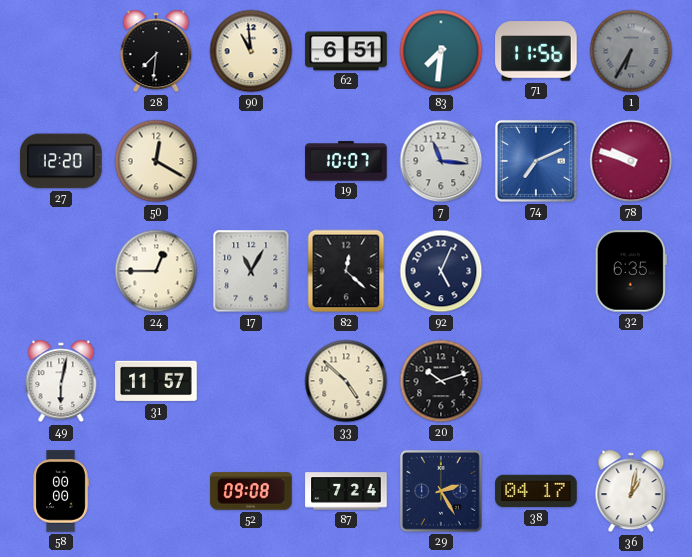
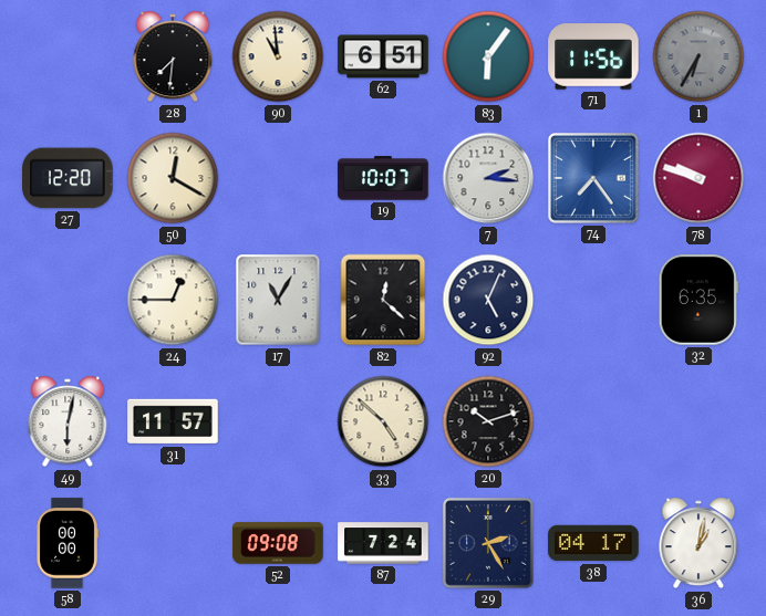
83: 7:31 -> 6:06 (488, 56)
7: 11:16 -> 2:16 (488, 178)
74: 7:11 -> 7:24 (593, 178)
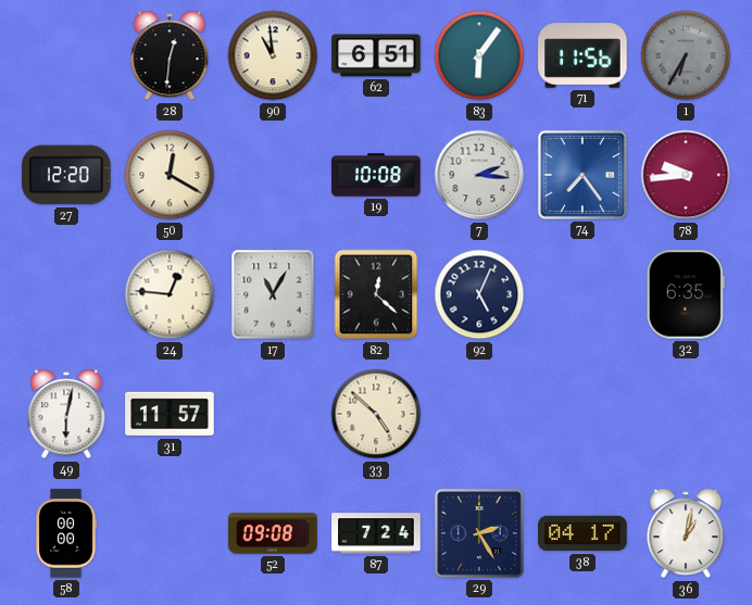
28: 7:31 -> 12:31 (170, 55)
19: 10:07 -> 10:08 (376, 175)
78: 9:48 -> 9:44 (686, 175)
24: 12:45 -> 12:46 (170, 294)
20: 10:12 -> none (488, 421)
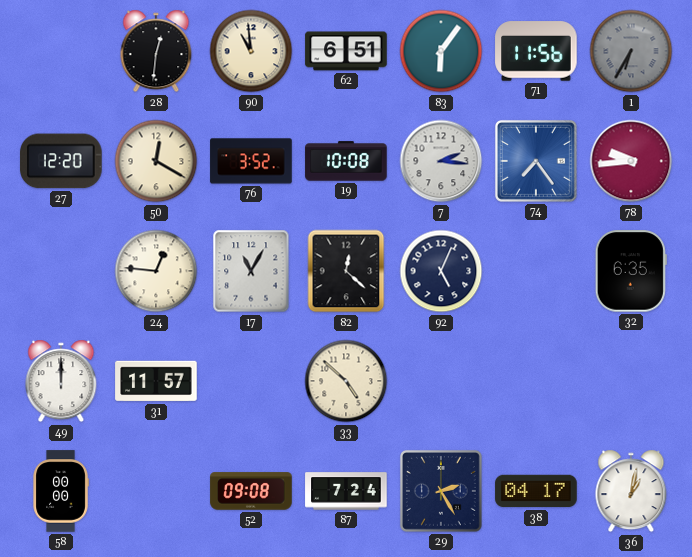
76: none -> 3:52 (251, 161)
49: 6:02 -> 12:00 (61, 381)
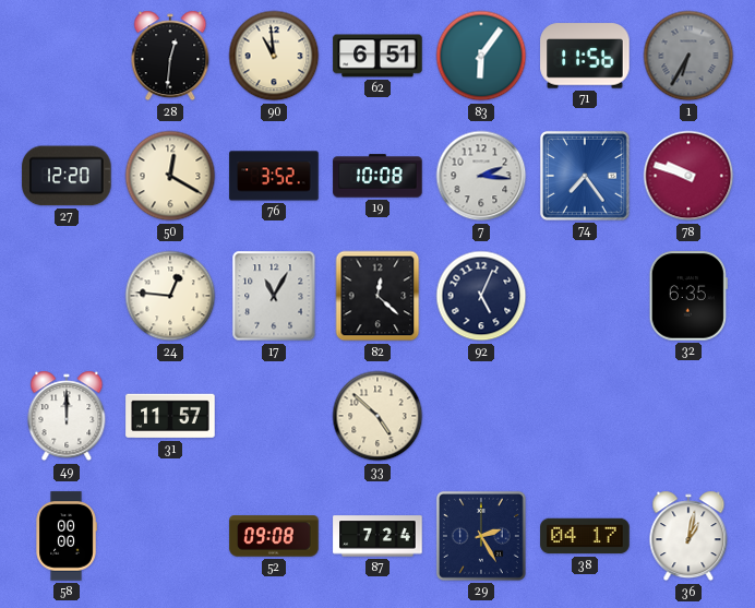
78: 9:44 -> 9:48 (688, 176)
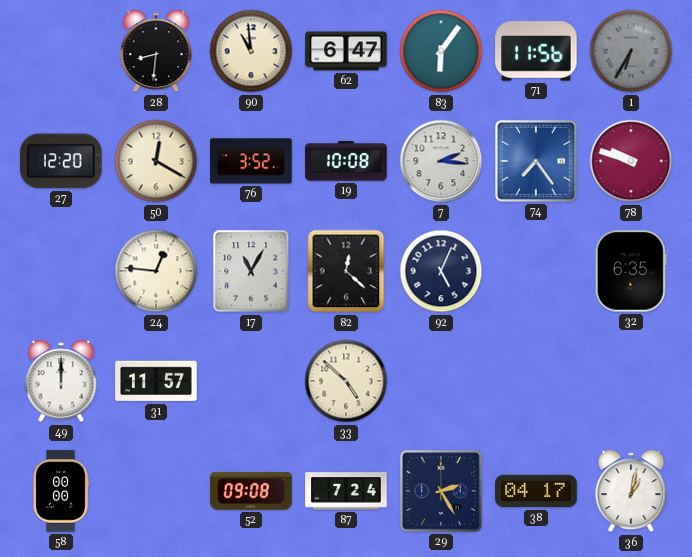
28: 12:31 -> 8:31 (156, 51)
62: 6:51 -> 6:47 (346, 51)
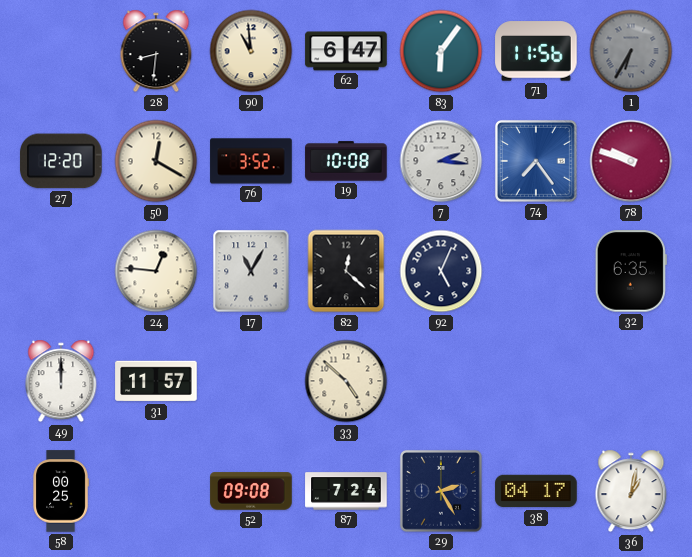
58: 00:00 -> 00:25 (61, 491)
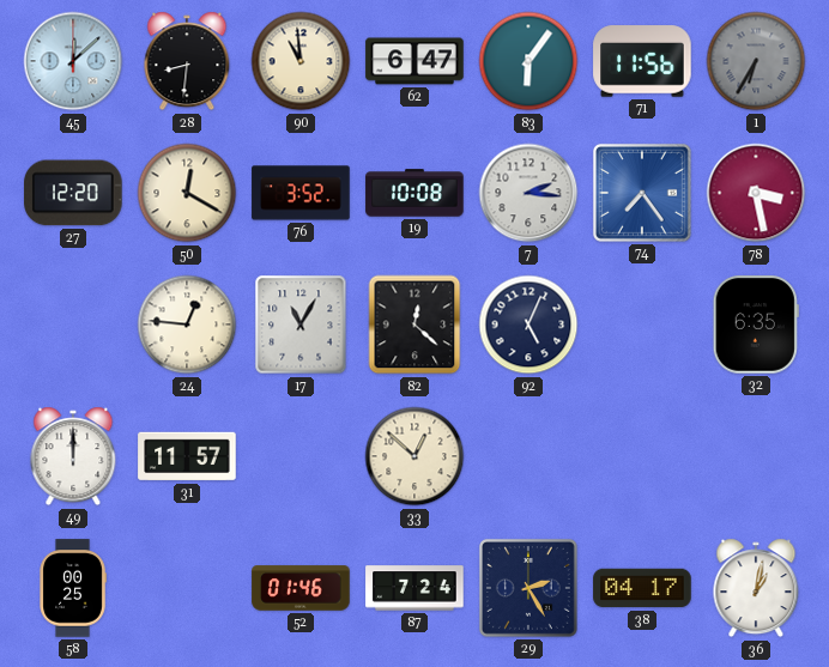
45: none -> 12:08 (73, 61)
78: 9:48 -> 3:28 (756, 193)
33: 4:52 -> 12:52 (414, 456)
52: 09:08 -> 01:46 (301, 588)
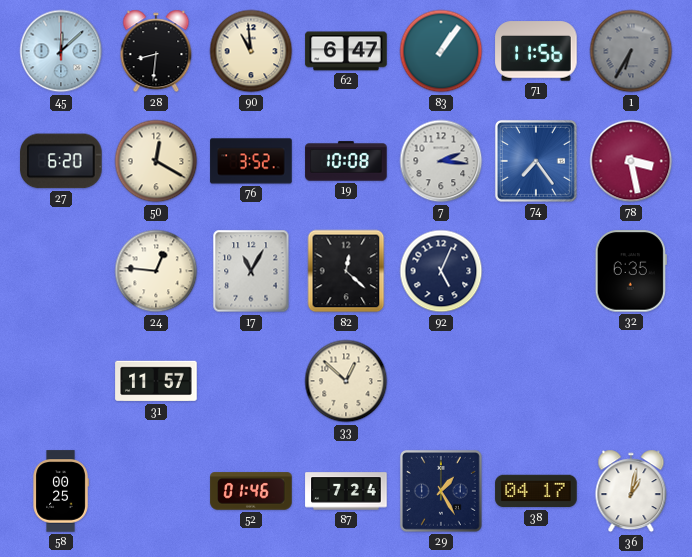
83: 6:06 -> 1:06 (441, 51)
27: 12:20 -> 6:20 (61, 161)
49: 12:00 -> none (73, 456)
29: 2:25 -> 1:25 (441, 491)
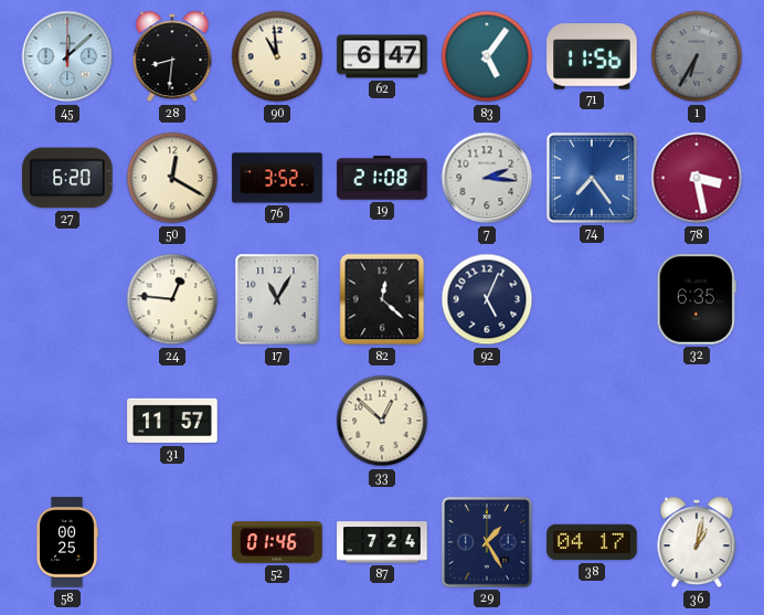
83: 1:06 -> 5:06 (487, 56)
19: 10:08 -> 21:08 (382, 178)
